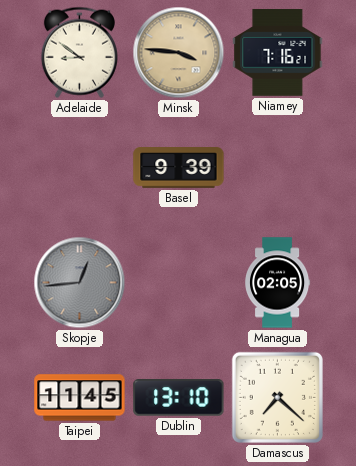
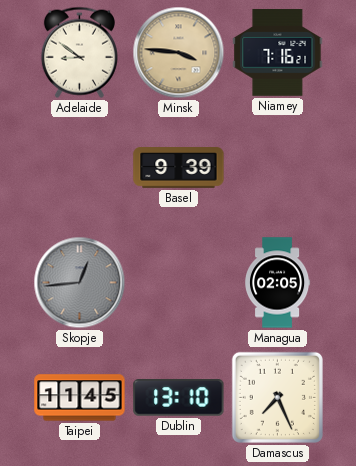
Damascus: 7:22 -> 7:26 (277, 397)
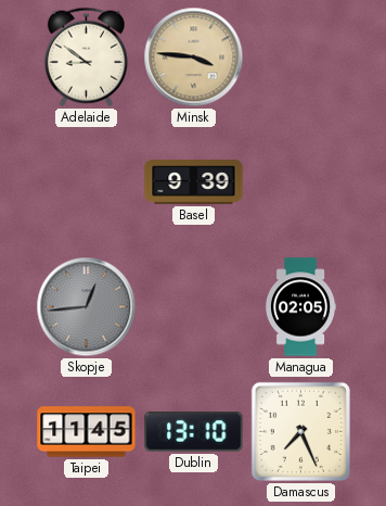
Niamey: 7:16 -> none (278, 53)
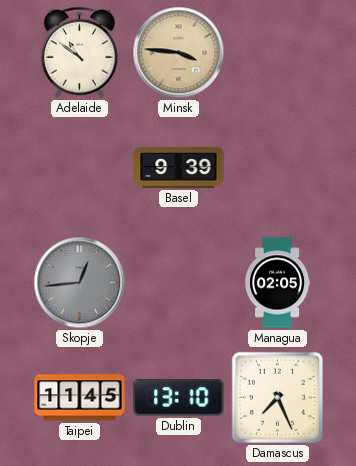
Adelaide: 8:51 -> 10:51 (79, 52)
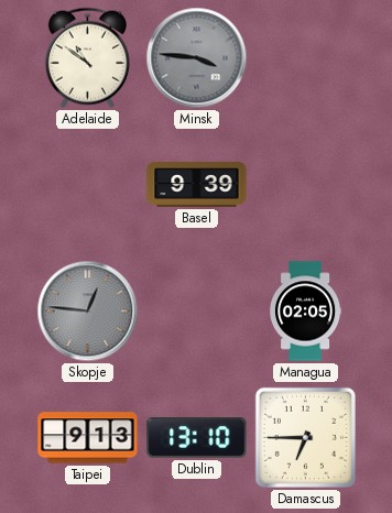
Minsk dial: champagne -> grey (197, 58)
Skopje: 12:44 -> 12:46 (88, 312)
Taipei: 11:45 -> 9:13 (88, 438)
Damascus: 7:26 -> 6:45 (305, 437)
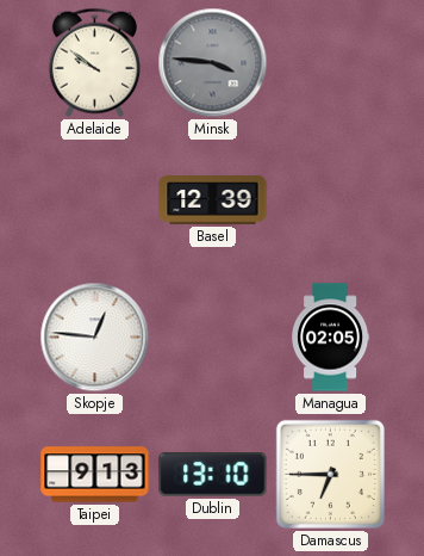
Adelaide: 10:51 -> 9:51 (94, 62)
Basel: 9:39 -> 12:39 (213, 200)
Skopje dial: grey -> white (95, 338)
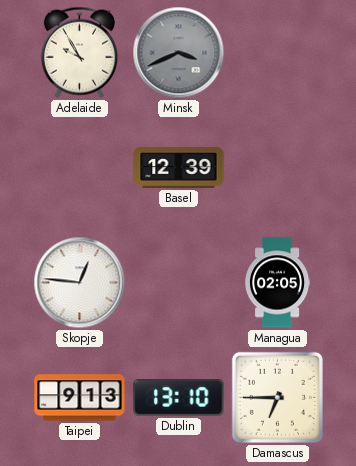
Adelaide: 9:51 -> 9:55 (79, 52)
Minsk: 3:46 -> 3:41 (179, 53)
